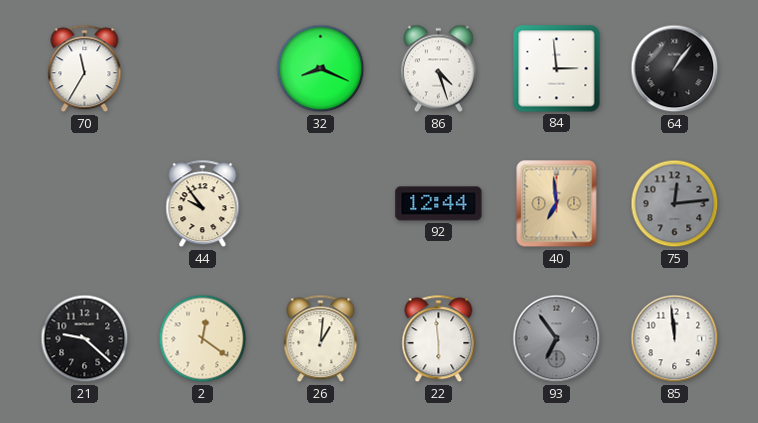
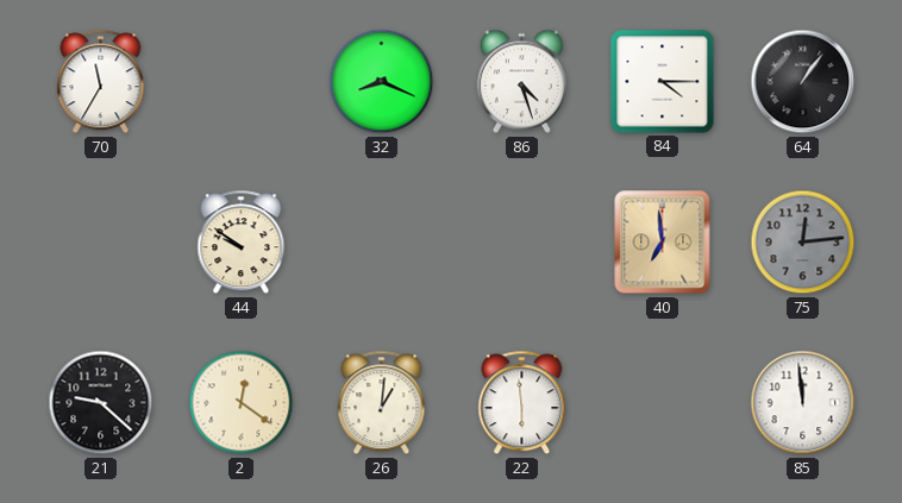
84: 2:59 -> 4:15 (663, 82)
44: 9:54 -> 9:51 (242, 243)
92: 12:44 -> none (439, 204)
93: 6:54 -> none (557, 339)
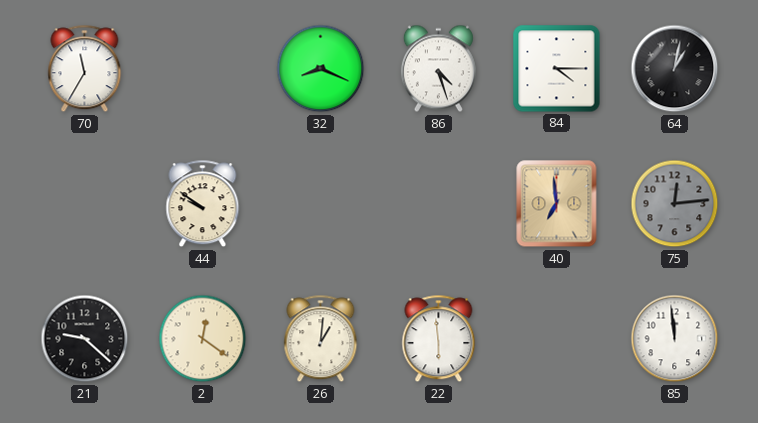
64: 1:06 -> 1:02 (675, 69)
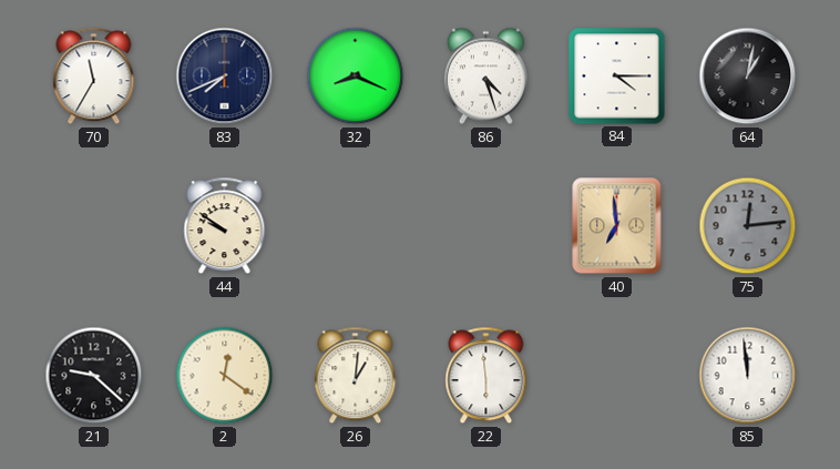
83: none -> 7:41 (225, 77)
